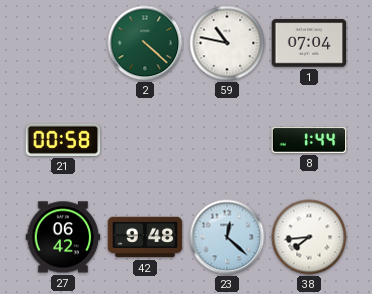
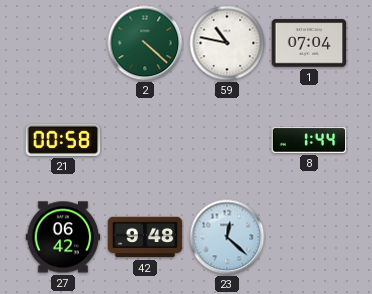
38: 7:44 -> none (309, 237)
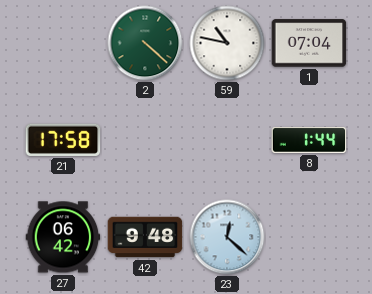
21: 00:58 -> 17:58 (63, 140)
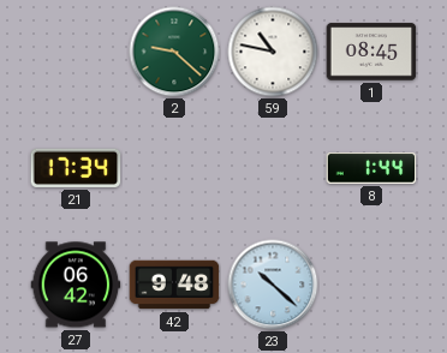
2: 4:22 -> 9:22 (174, 52)
1: 07:04 -> 08:45 (371, 52)
21: 17:58 -> 17:34 (76, 168)
23: 12:22 -> 10:22 (273, 285)
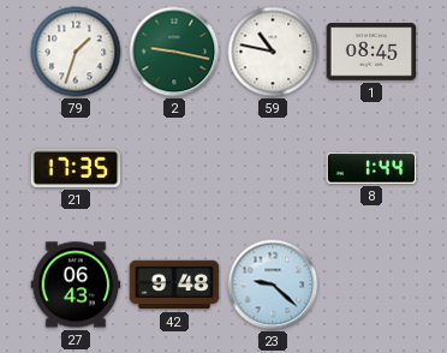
79: none -> 1:33 (76, 52)
2: 9:22 -> 9:17 (174, 52)
21: 17:34 -> 17:35 (76, 168)
27: 06:42 -> 06:43 (76, 285)
23: 10:22 -> 9:22 (273, 285)
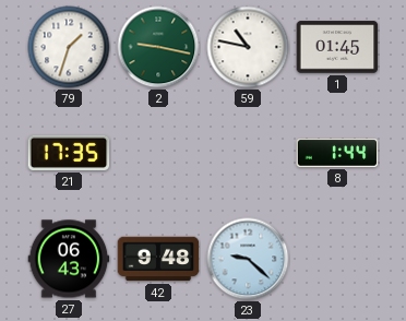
1: 08:45 -> 01:45 (337, 47)
